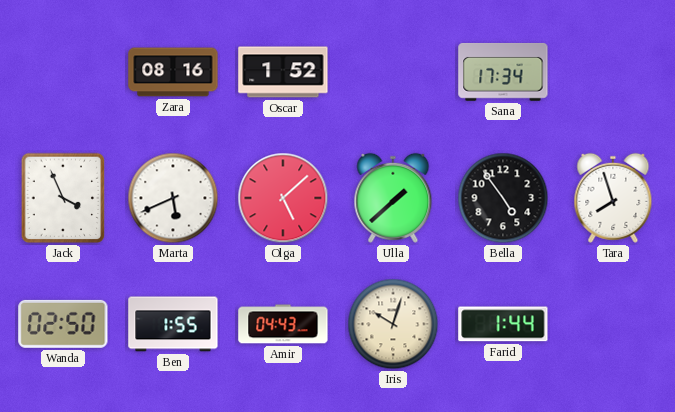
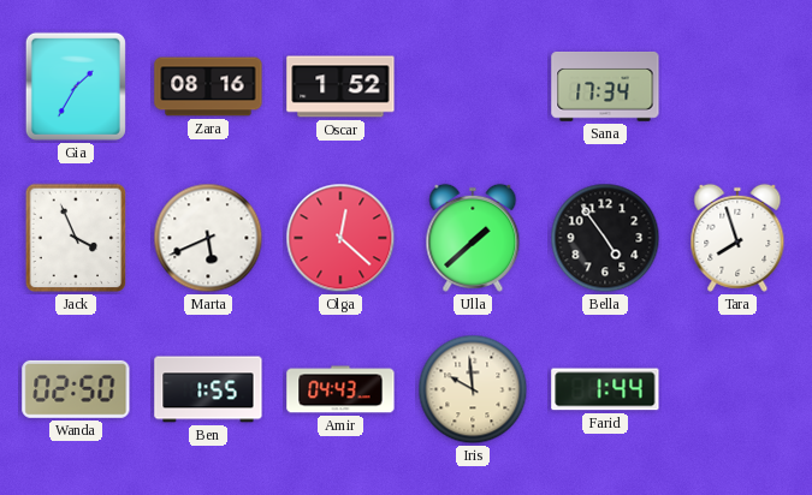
Gia: none -> 1:35 (76, 87)
Olga: 5:08 -> 12:22 (340, 238)
Iris: 10:03 -> 9:59 (473, 389)
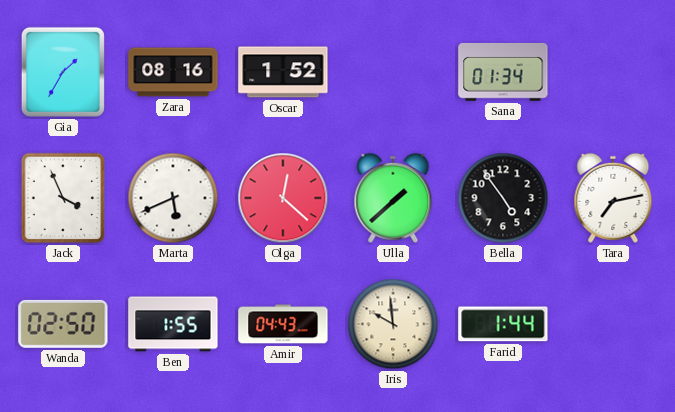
Sana: 17:34 -> 01:34 (503, 72)
Tara: 7:57 -> 7:13 (613, 198)
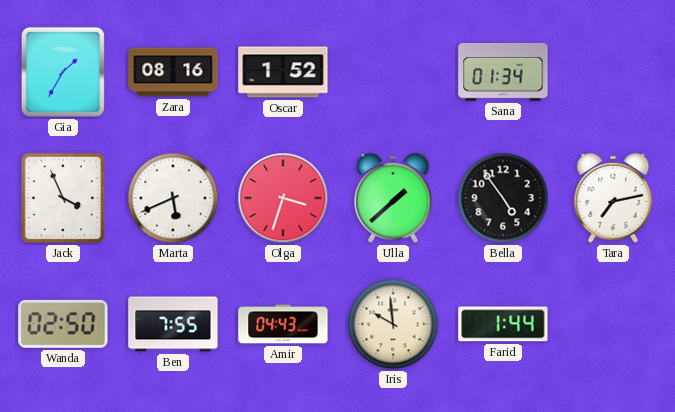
Olga: 12:22 -> 3:33 (283, 198)
Ben: 1:55 -> 7:55 (173, 324)
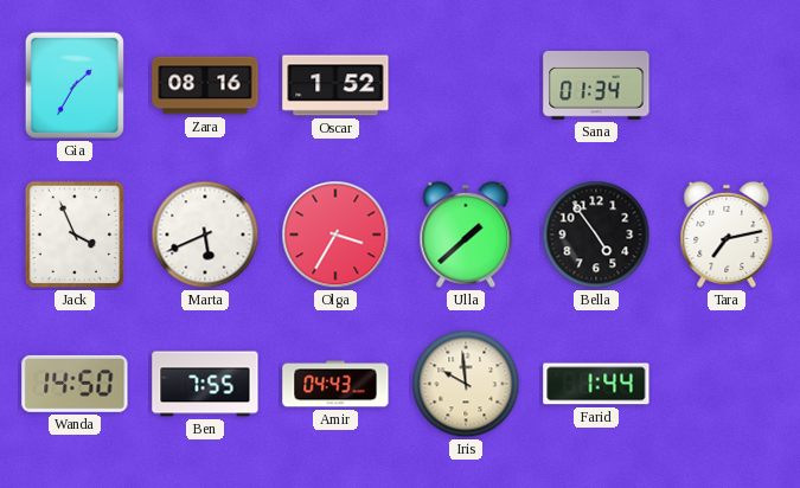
Olga: 3:33 -> 3:35 (335, 235)
Wanda: 02:50 -> 14:50 (75, 384)
